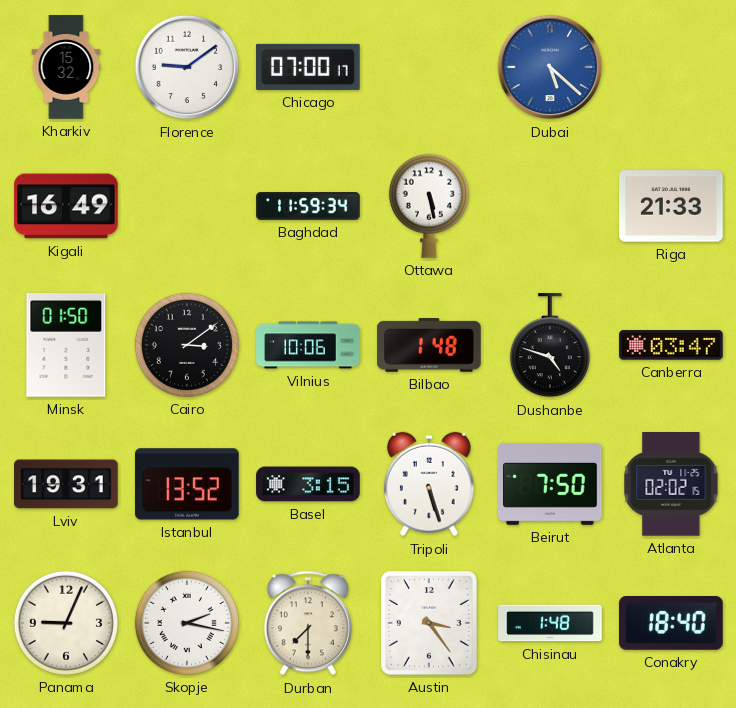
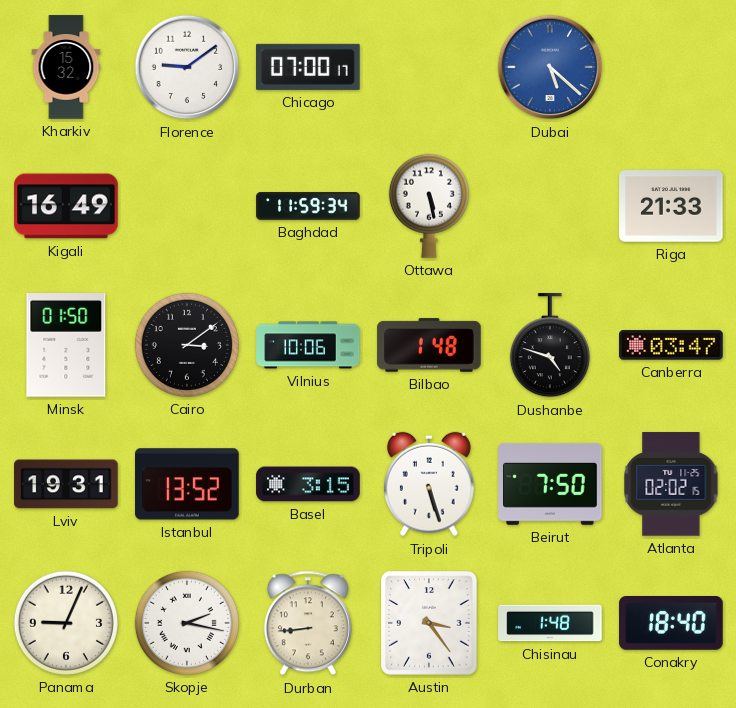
Durban: 7:30 -> 8:44 (308, 623)
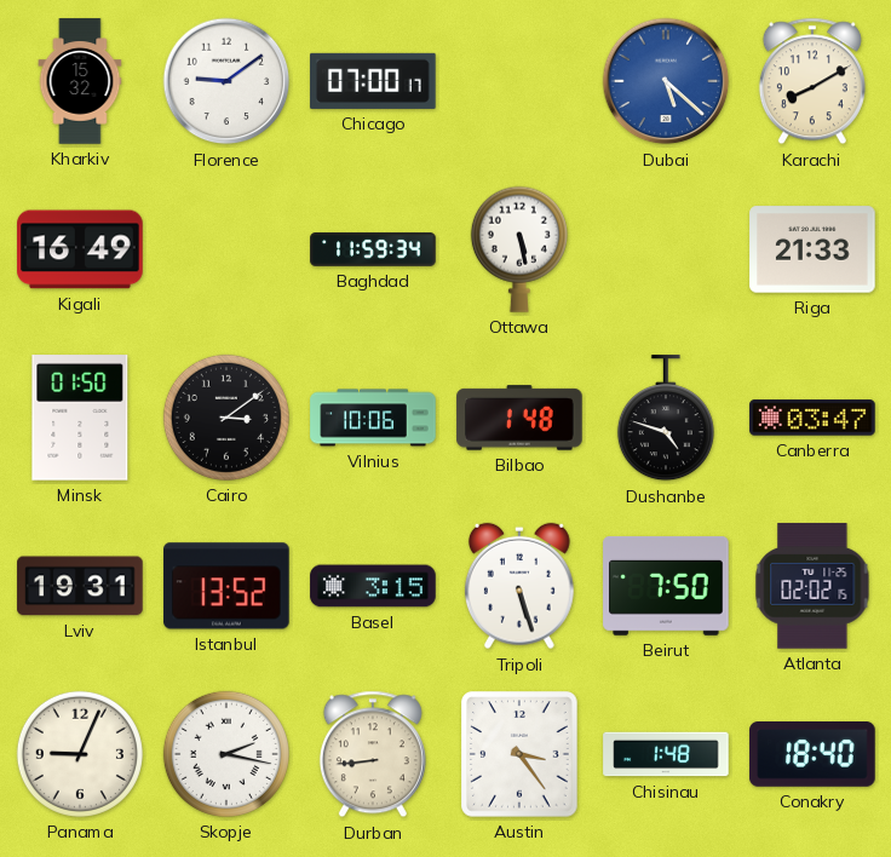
Karachi: none -> 8:10 (812, 81)
